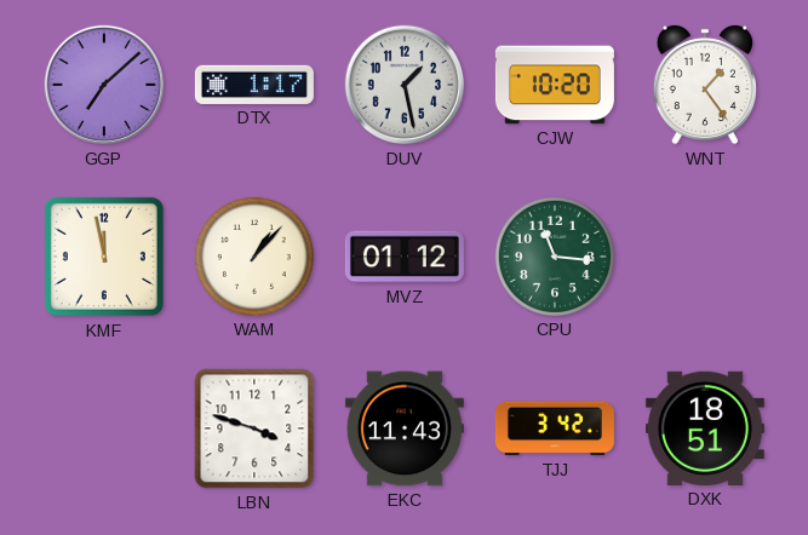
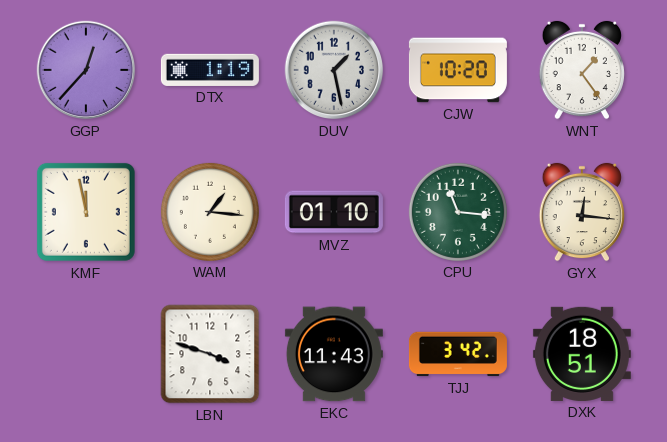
GGP: 7:08 -> 12:37 (86, 70)
DTX: 1:17 -> 1:19 (210, 70)
WAM: 1:07 -> 1:16 (210, 212)
MVZ: 01:12 -> 01:10 (334, 212)
GYX: none -> 12:16 (582, 212)
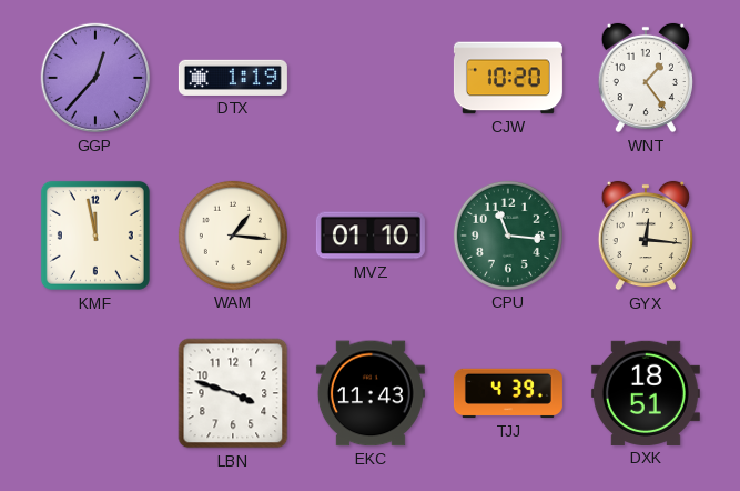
DUV: 1:28 -> none (334, 70)
TJJ: 3:42 -> 4:39 (508, 393)
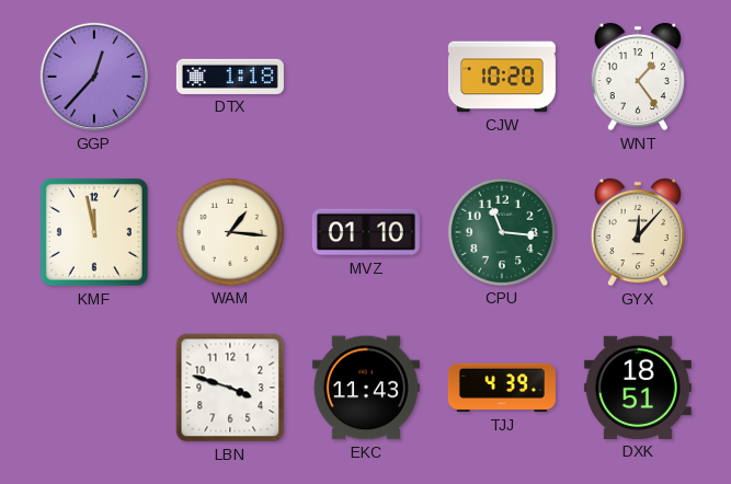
DTX: 1:19 -> 1:18 (230, 77)
GYX: 12:16 -> 12:07 (638, 232)
